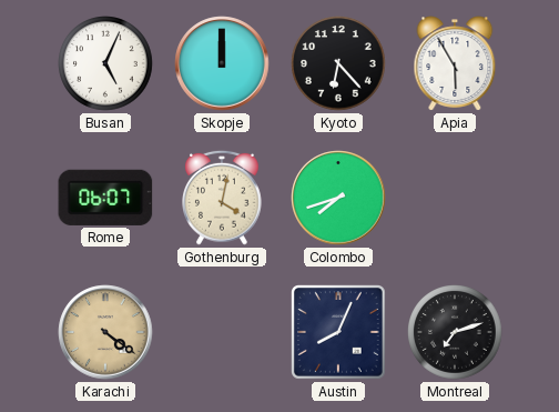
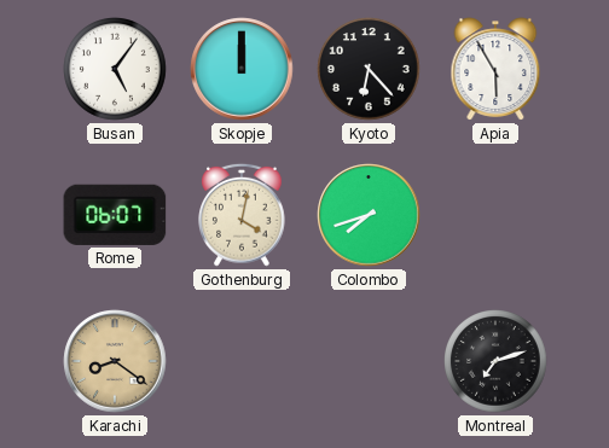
Busan: 5:04 -> 5:06 (116, 70)
Karachi: 4:21 -> 8:21 (115, 361)
Austin: 8:04 -> none (339, 333)
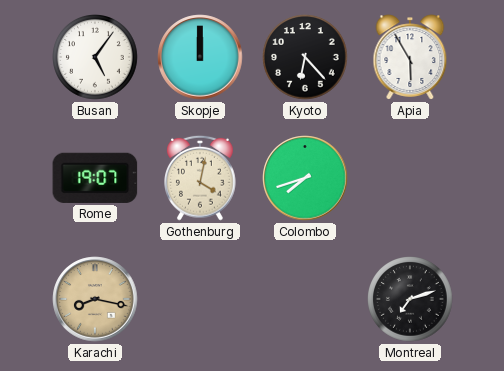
Rome: 06:07 -> 19:07 (95, 178)
Karachi: 8:21 -> 8:17 (95, 299)
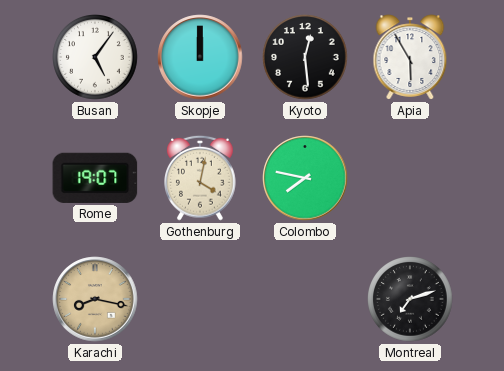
Kyoto: 6:23 -> 12:29 (306, 58)
Colombo: 7:42 -> 7:47 (305, 178)
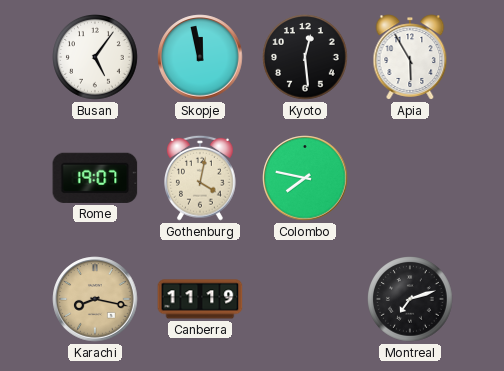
Skopje: 12:00 -> 11:58 (200, 57)
Canberra: none -> 11:19 (200, 299)
